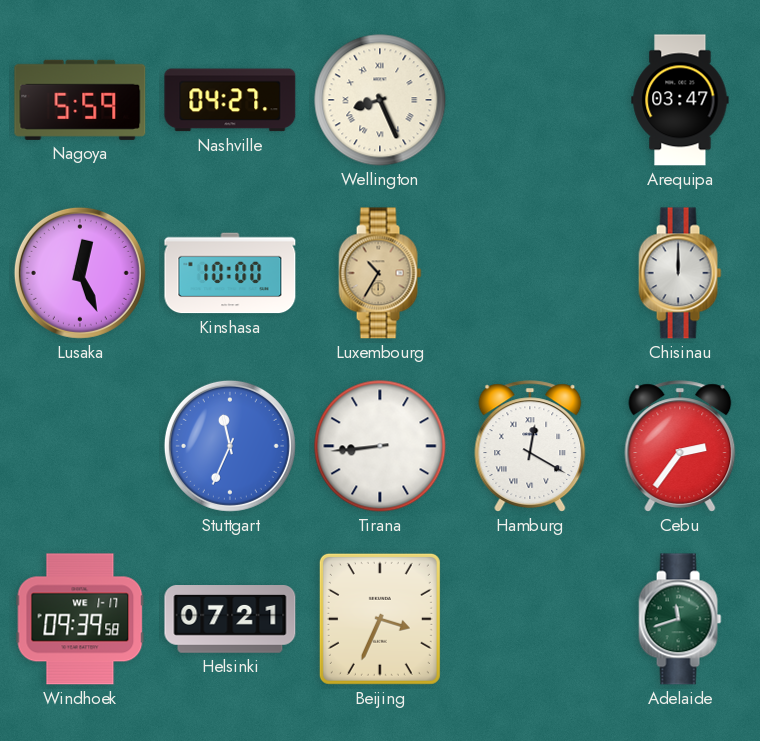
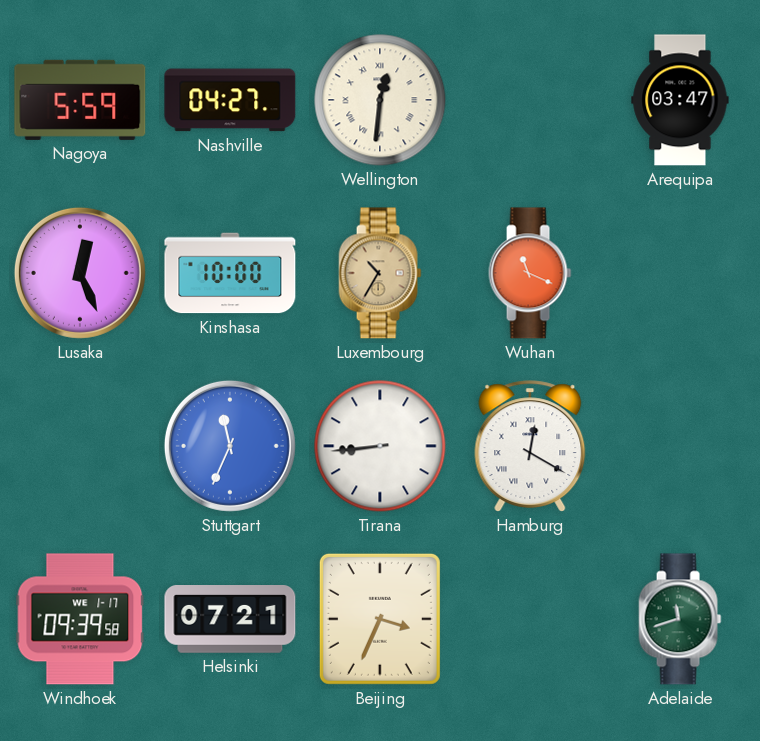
Wellington: 8:26 -> 12:31 (380, 100)
Wuhan: none -> 11:19 (530, 273)
Chisinau: 12:00 -> none (680, 273)
Cebu: 2:36 -> none (680, 446)
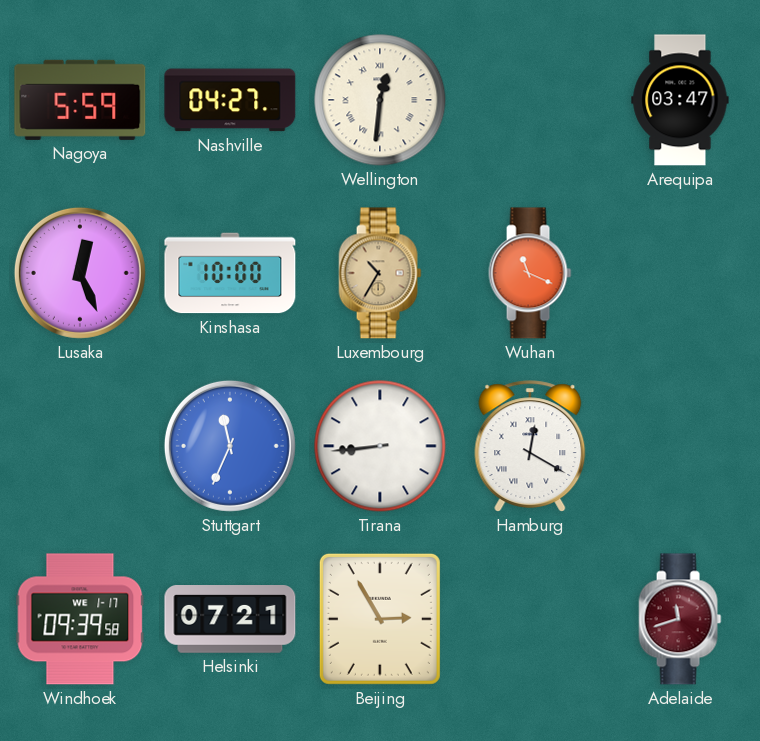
Beijing: 3:34 -> 2:55 (380, 619)
Adelaide dial: green -> burgundy (680, 619)
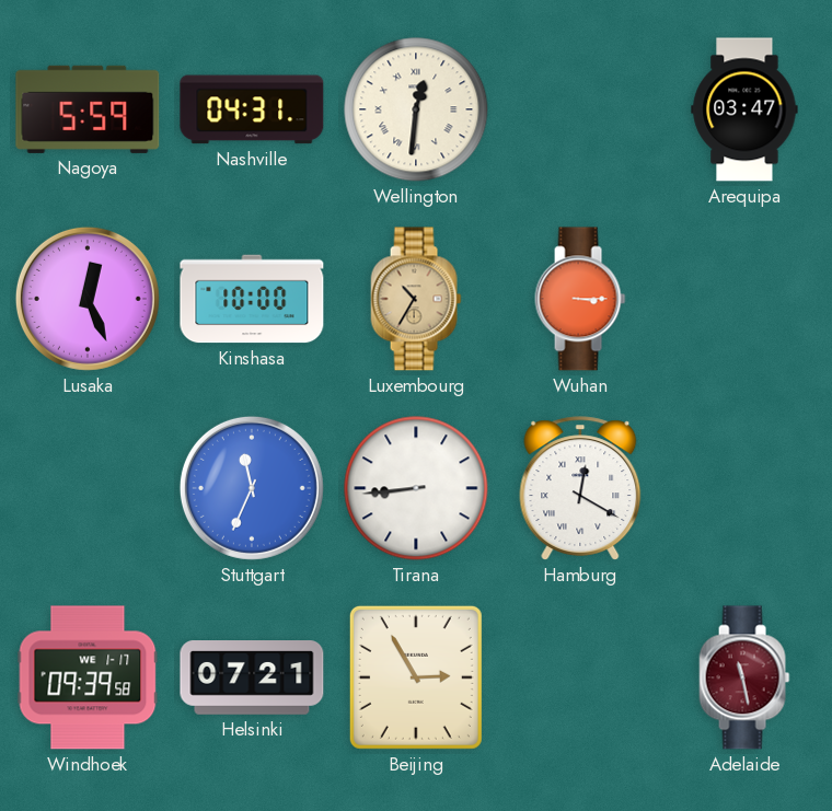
Nashville: 04:27 -> 04:31 (252, 109)
Wuhan: 11:19 -> 3:15 (580, 299)
Adelaide: 11:42 -> 11:28 (744, 677)
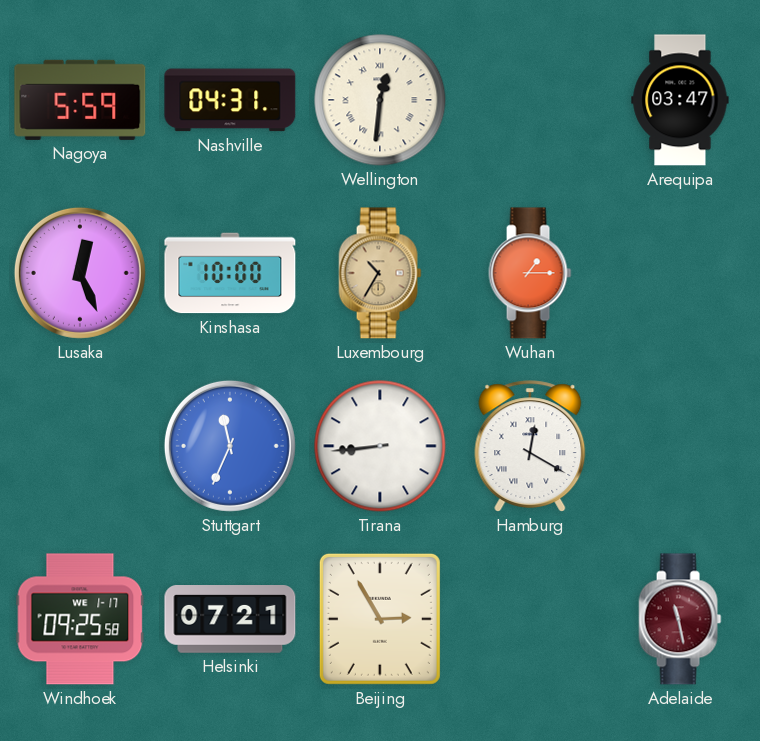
Wuhan: 3:15 -> 1:15 (530, 273)
Windhoek: 09:39 -> 09:25 (80, 619)
